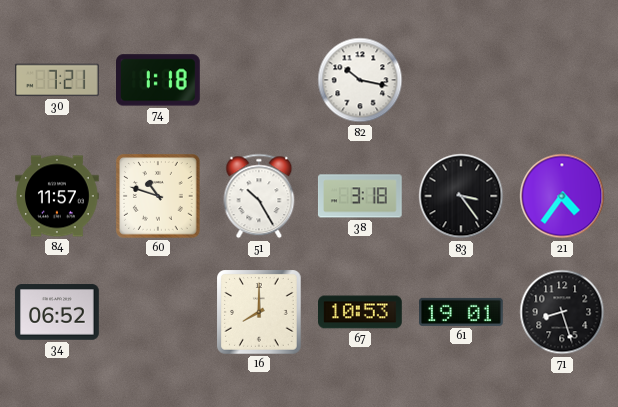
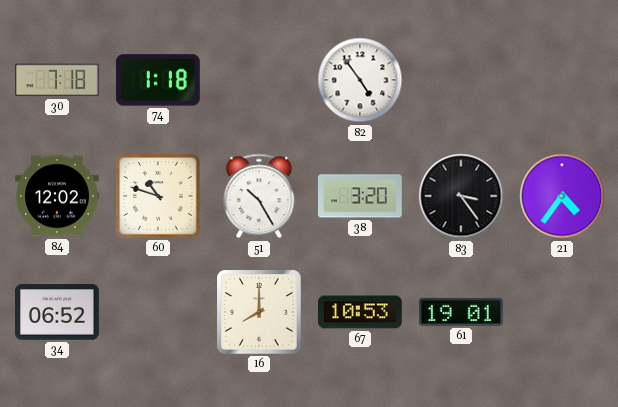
30: 7:21 -> 7:18 (57, 80)
82: 10:17 -> 4:54 (360, 80)
84: 11:57 -> 12:02 (57, 196)
38: 3:18 -> 3:20 (360, 196)
71: 8:27 -> none (562, 312)
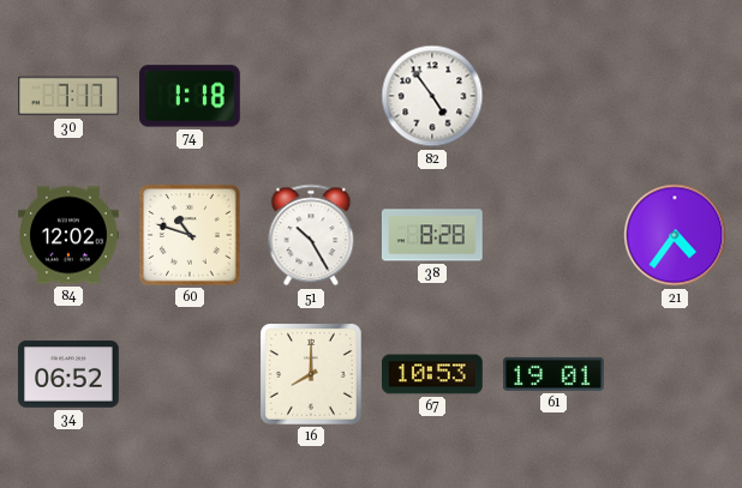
30: 7:18 -> 7:17 (68, 96)
38: 3:20 -> 8:28 (432, 235)
83: 3:24 -> none (461, 196)
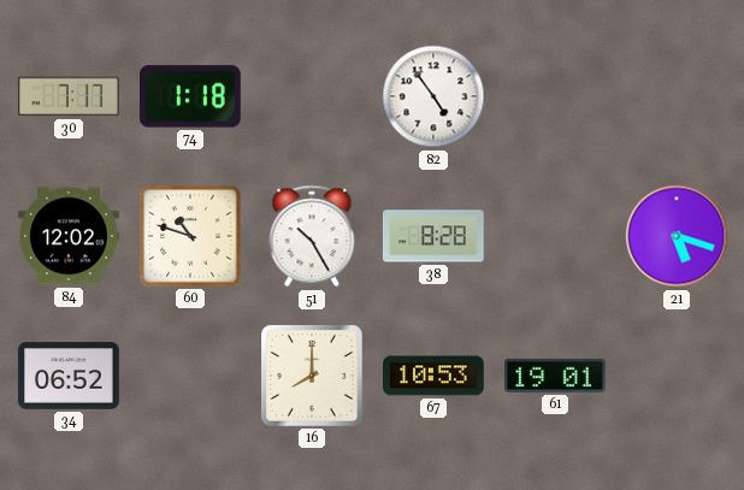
21: 4:36 -> 5:18 (677, 236)
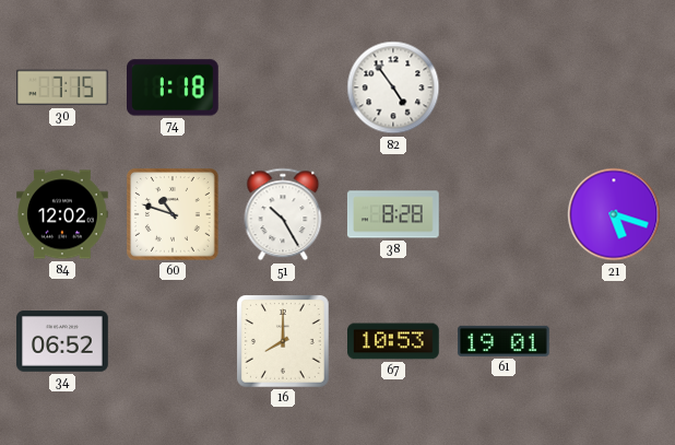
30: 7:17 -> 7:15 (62, 87)
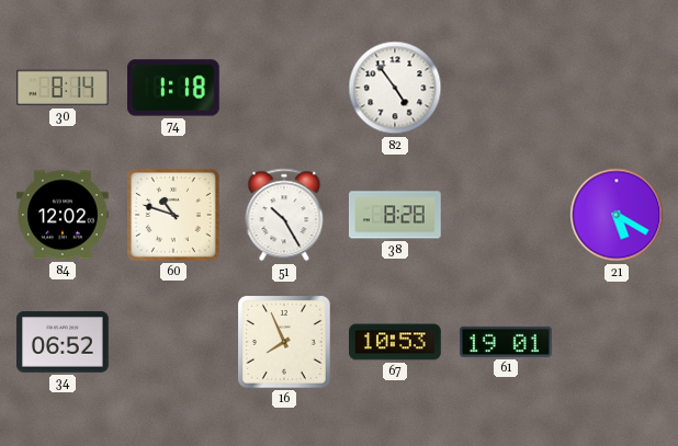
30: 7:15 -> 8:14 (63, 88)
21: 5:18 -> 5:20 (617, 215)
16: 8:00 -> 7:56 (285, 343)
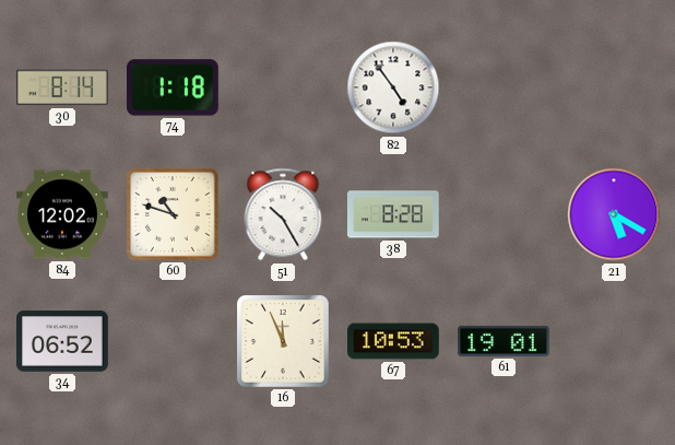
16: 7:56 -> 11:56 (284, 342)
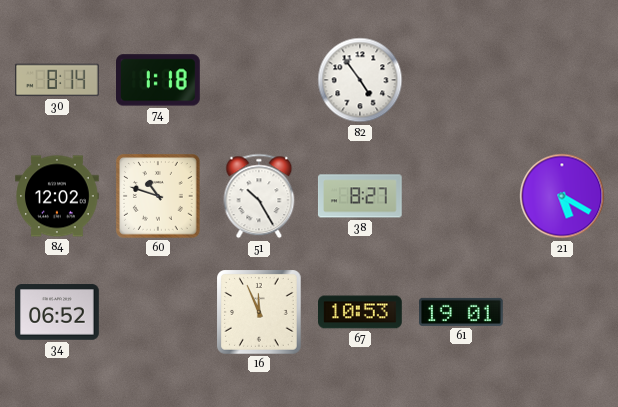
38: 8:28 -> 8:27 (360, 196)
